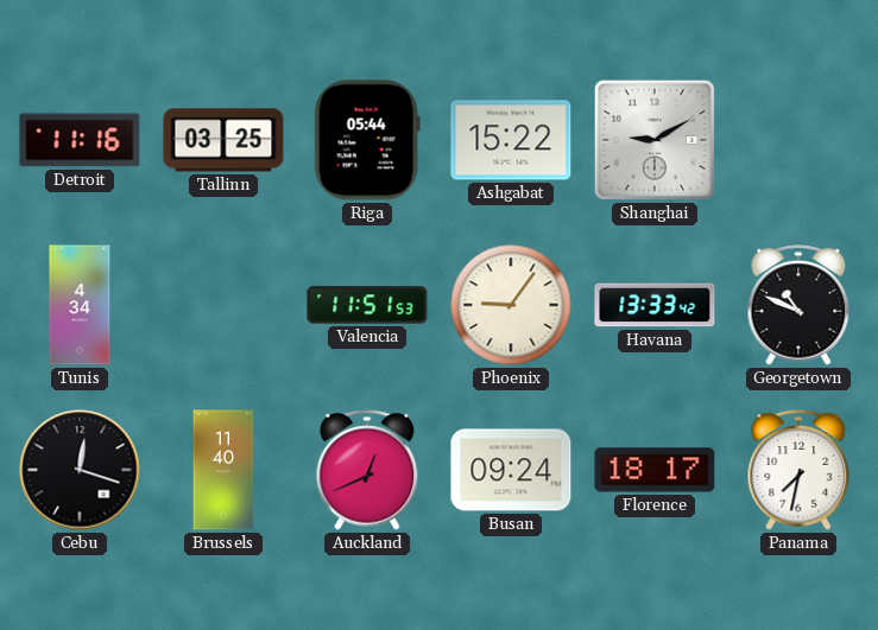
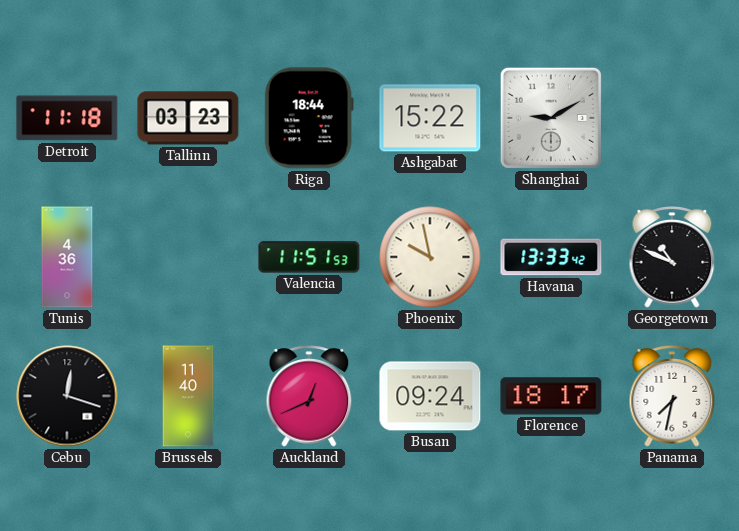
Detroit: 11:16 -> 11:18 (67, 118)
Tallinn: 03:25 -> 03:23 (188, 118)
Riga: 05:44 -> 18:44 (309, 118)
Tunis: 4:34 -> 4:36 (67, 257)
Phoenix: 9:06 -> 9:58 (430, 257)
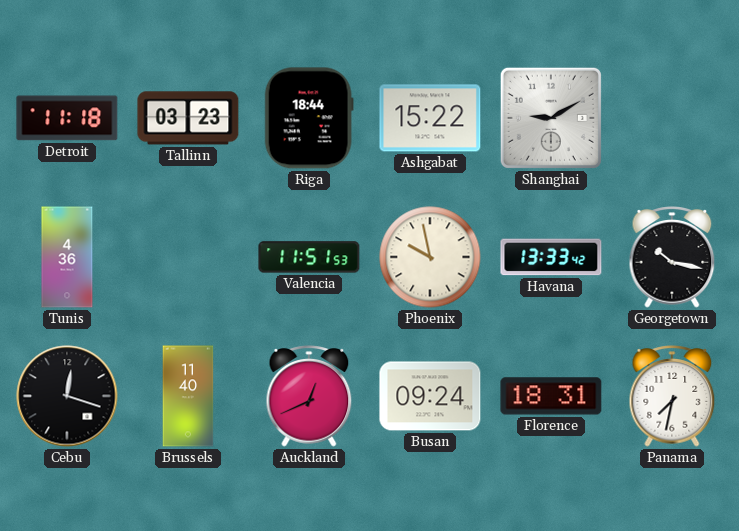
Georgetown: 10:49 -> 10:17 (672, 257)
Florence: 18:17 -> 18:31 (551, 396)
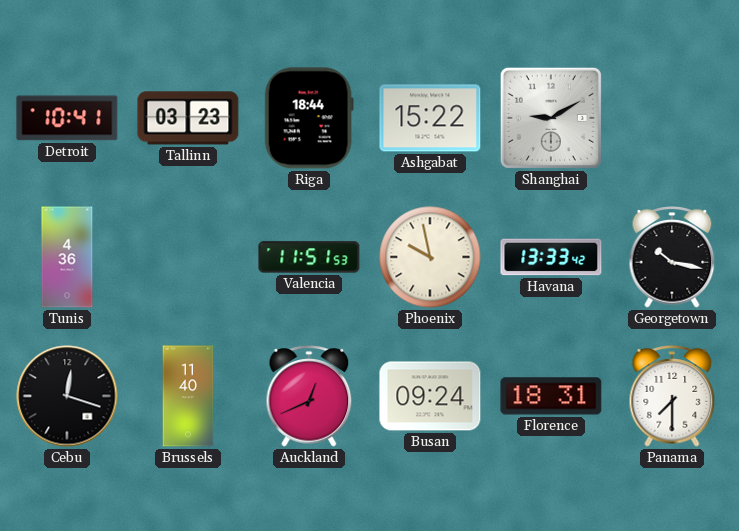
Detroit: 11:18 -> 10:41 (67, 118)
Panama: 7:32 -> 7:30 (672, 396)
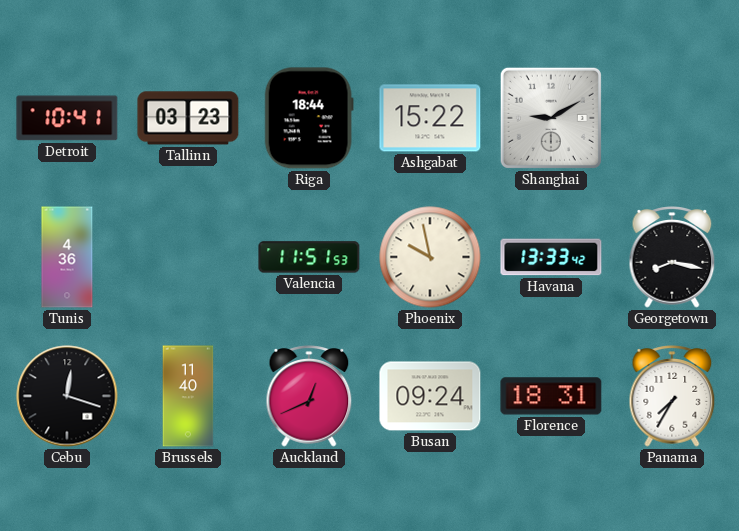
Georgetown: 10:17 -> 8:17 (672, 257)
Panama: 7:30 -> 7:35 (672, 396)
